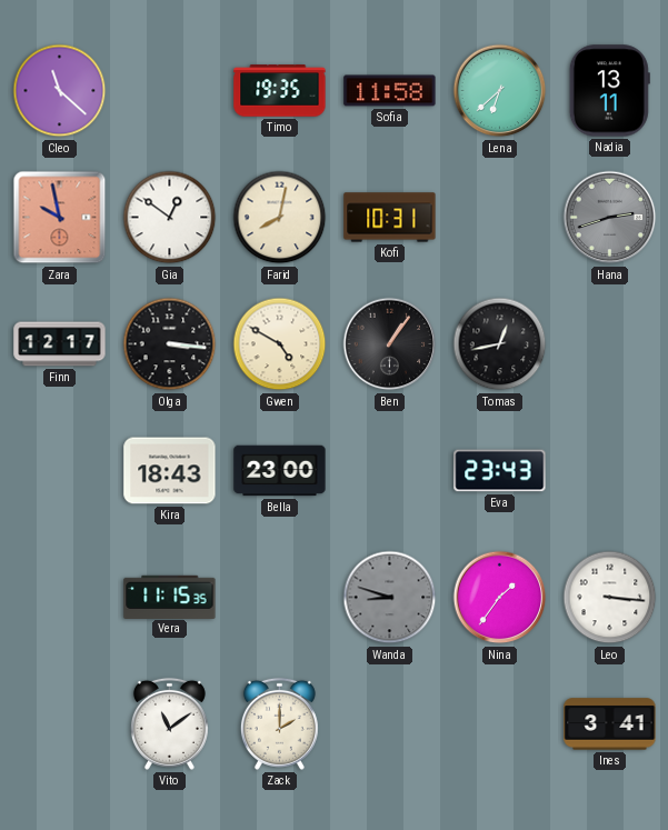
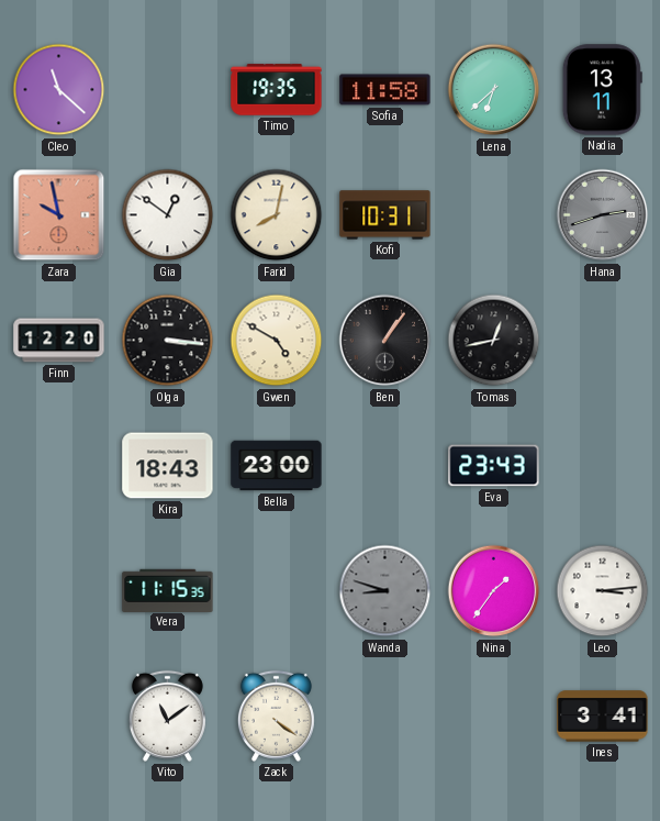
Finn: 12:17 -> 12:20 (59, 341)
Leo: 3:16 -> 3:14 (603, 591)
Zack: 2:00 -> 4:21 (276, 715)
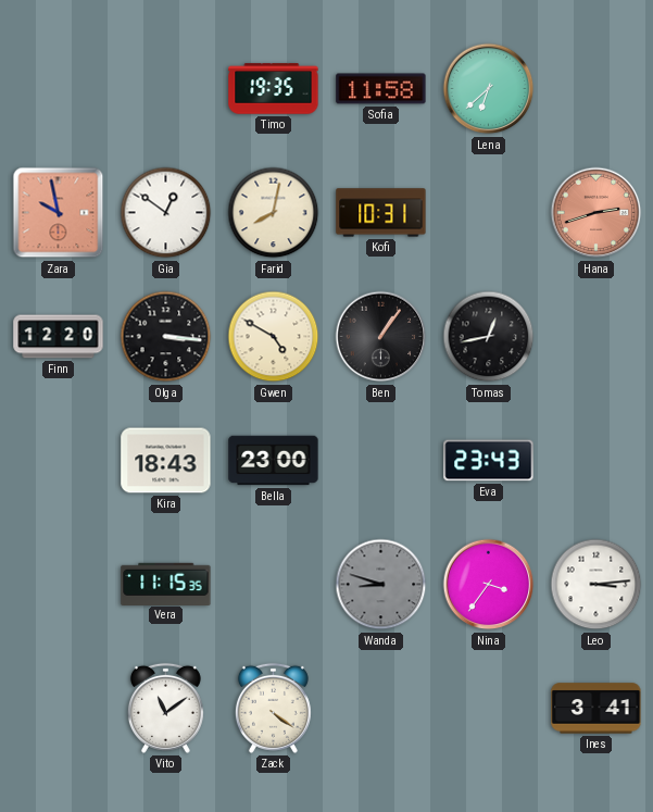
Cleo: 11:22 -> none (59, 90)
Nadia: 13:11 -> none (602, 90)
Hana dial: grey -> salmon (597, 213)
Nina: 1:36 -> 3:36 (489, 585)
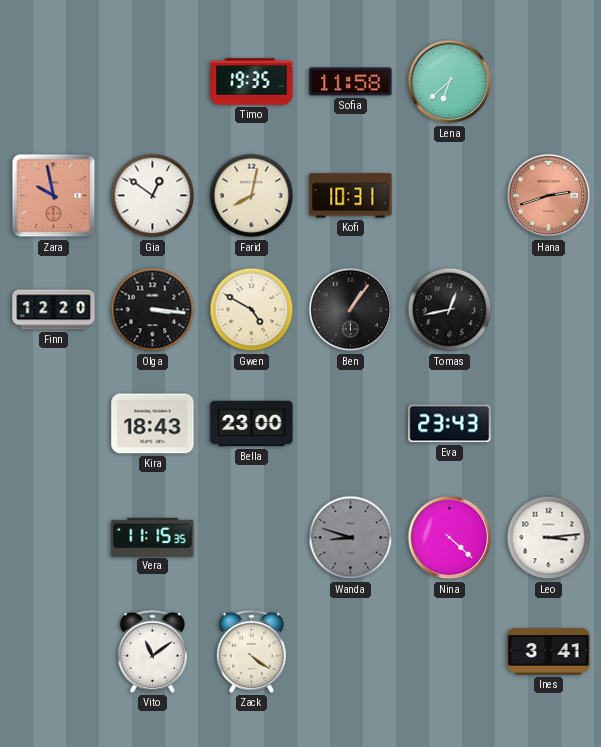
Nina: 3:36 -> 4:22 (450, 538)
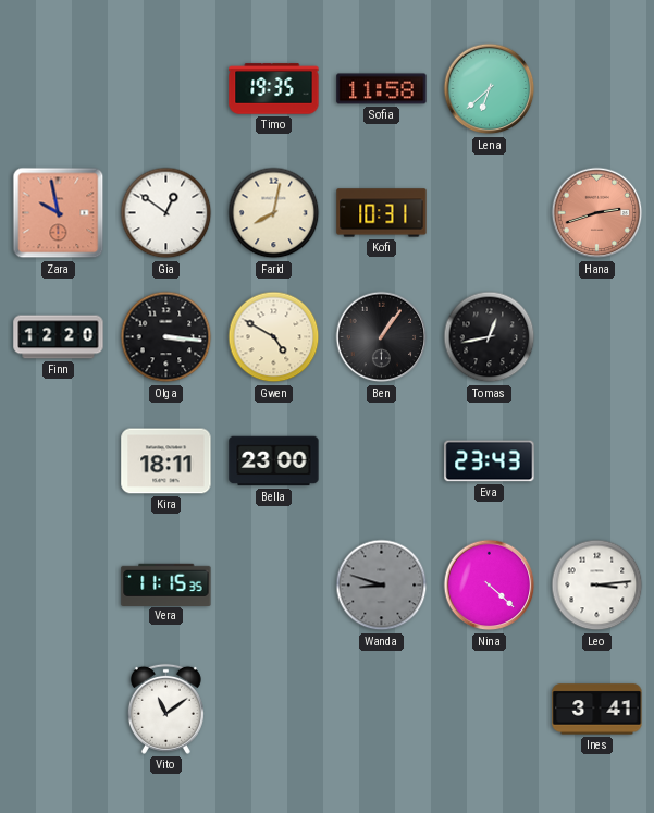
Kira: 18:43 -> 18:11 (166, 461)
Zack: 4:21 -> none (251, 651)
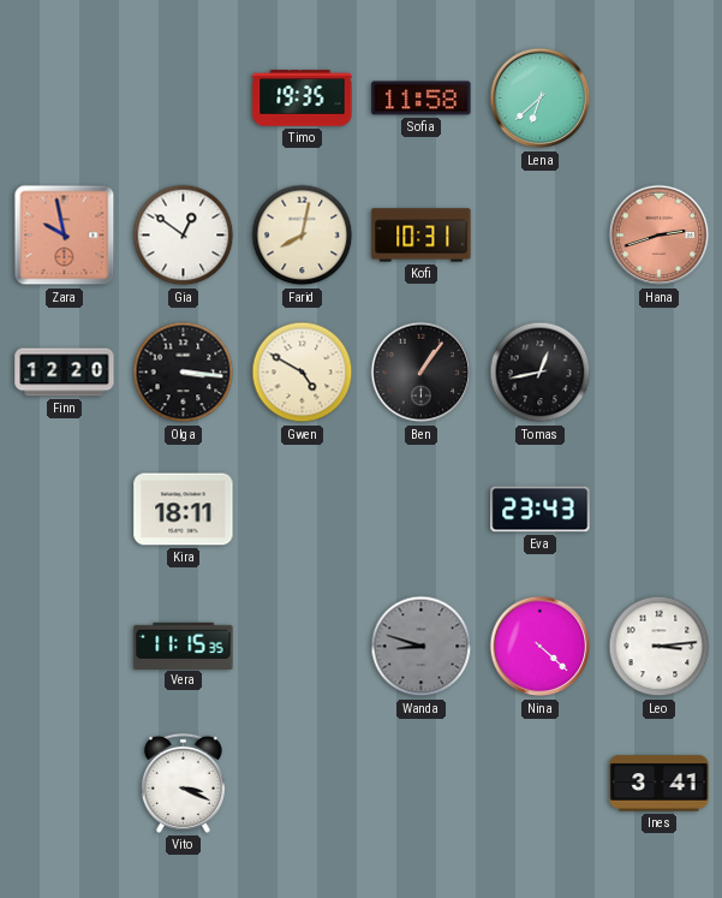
Bella: 23:00 -> none (274, 461)
Vito: 11:09 -> 3:19 (183, 783)
